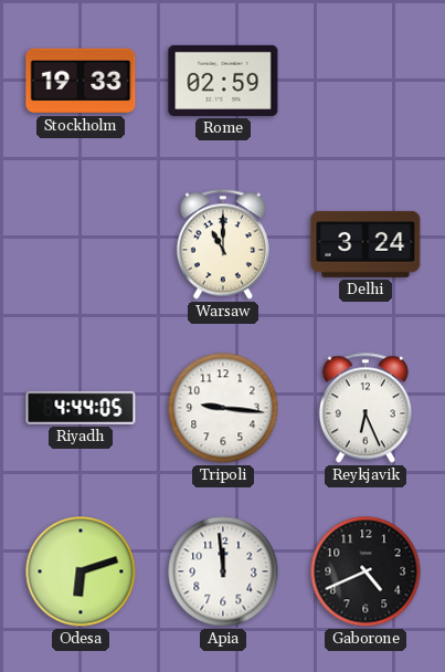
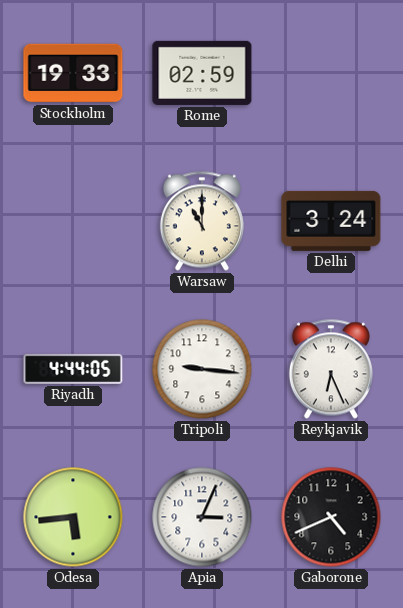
Odesa: 6:12 -> 5:44 (73, 517)
Apia: 11:59 -> 3:04 (202, 517)
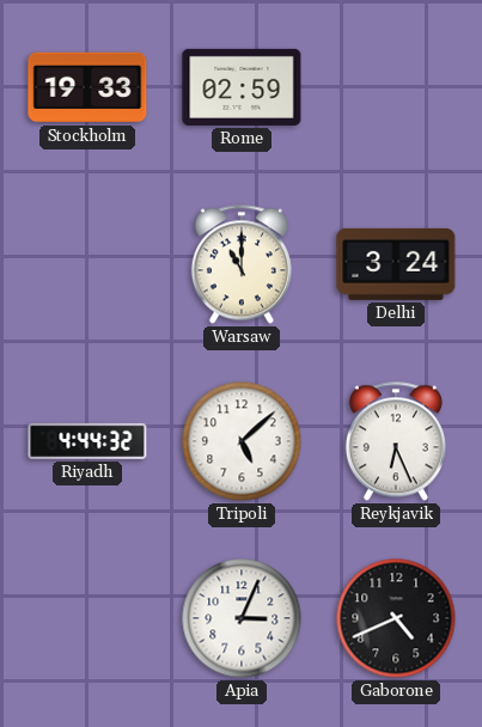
Riyadh: 4:44:05 -> 4:44:32 (87, 441)
Tripoli: 9:16 -> 5:08 (242, 441)
Odesa: 5:44 -> none (73, 517)
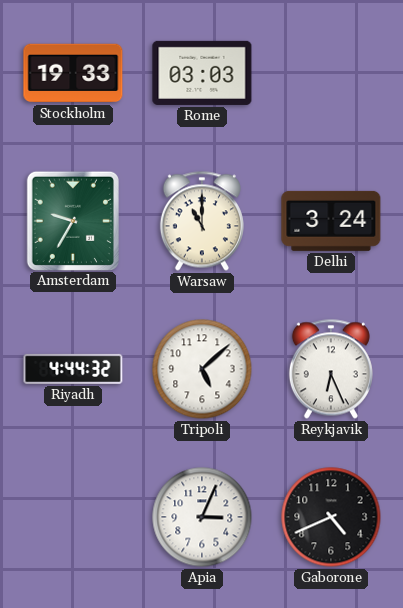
Rome: 02:59 -> 03:03 (202, 73)
Amsterdam: none -> 9:35 (73, 220)
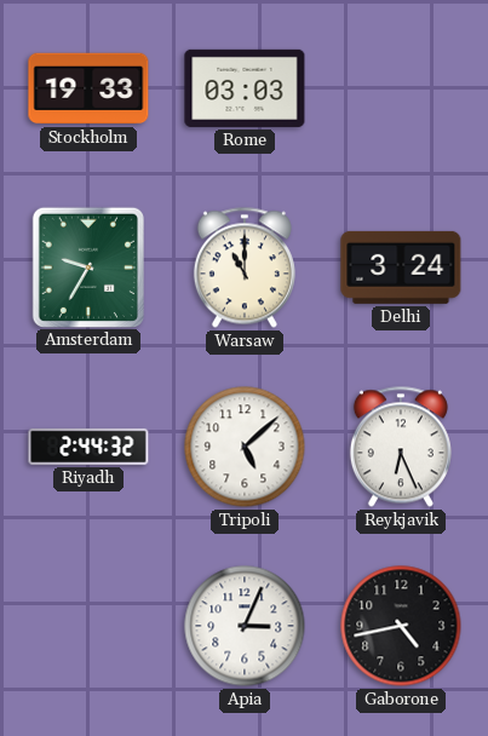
Riyadh: 4:44 -> 2:44 (88, 447)
Gaborone: 4:41 -> 4:43 (401, 626)
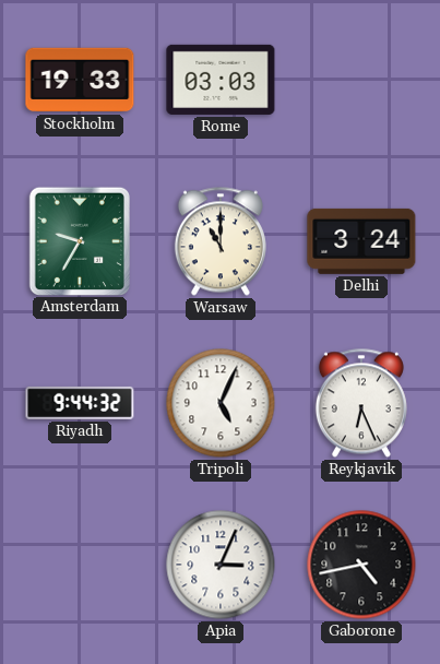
Riyadh: 2:44 -> 9:44 (80, 403)
Tripoli: 5:08 -> 5:04 (221, 403)
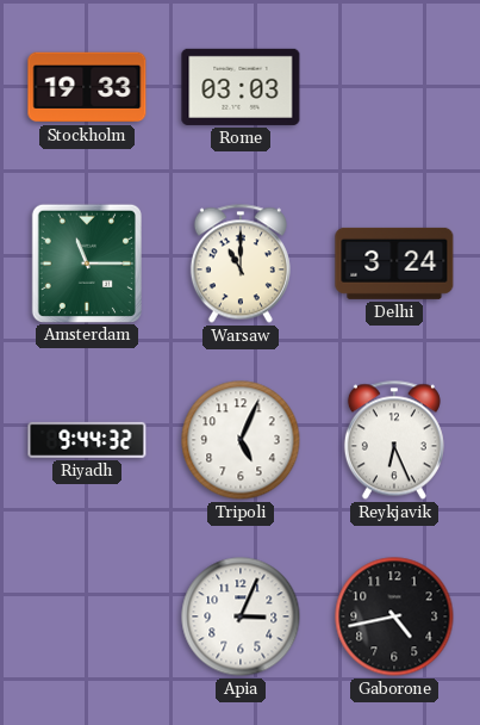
Amsterdam: 9:35 -> 11:15 (87, 262)
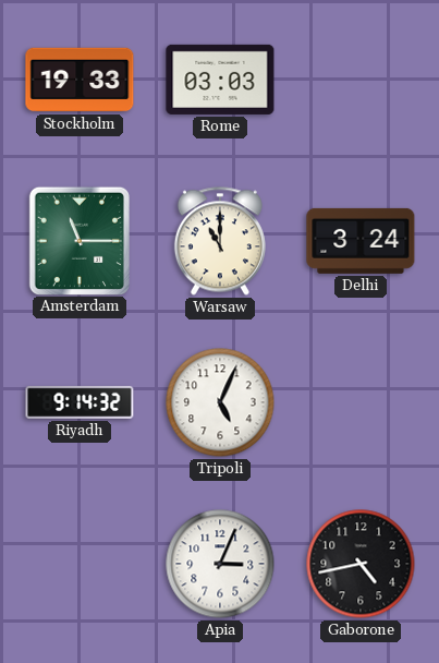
Riyadh: 9:44 -> 9:14 (80, 402)
Reykjavik: 6:26 -> none (394, 440)
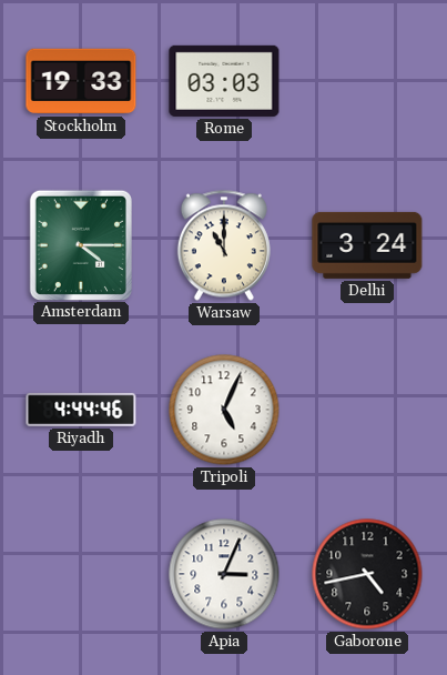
Amsterdam: 11:15 -> 4:15 (81, 244)
Riyadh: 9:14 -> 4:44 (81, 410)
